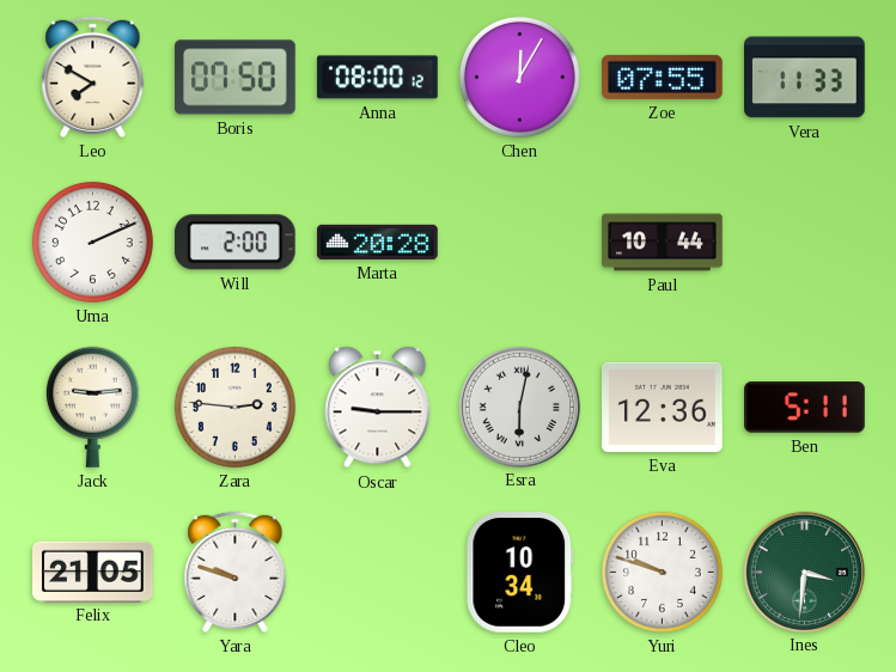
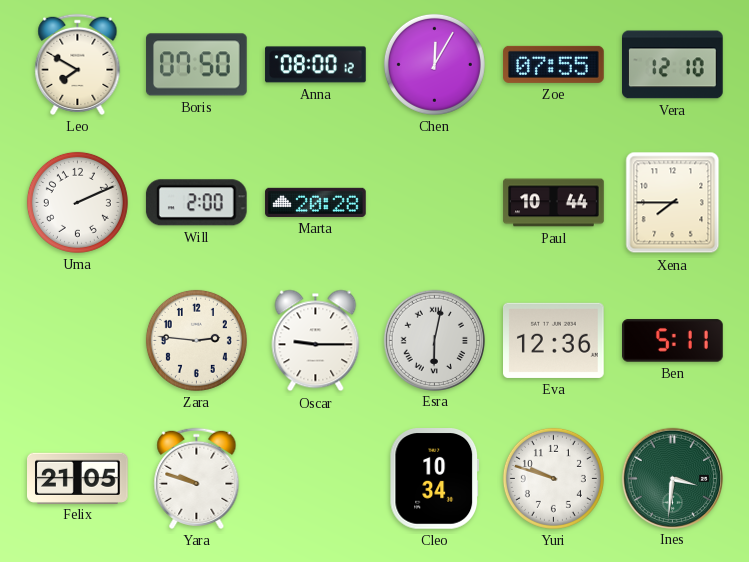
Vera: 11:33 -> 12:10 (673, 65)
Xena: none -> 7:45 (673, 203)
Jack: 9:14 -> none (92, 407)
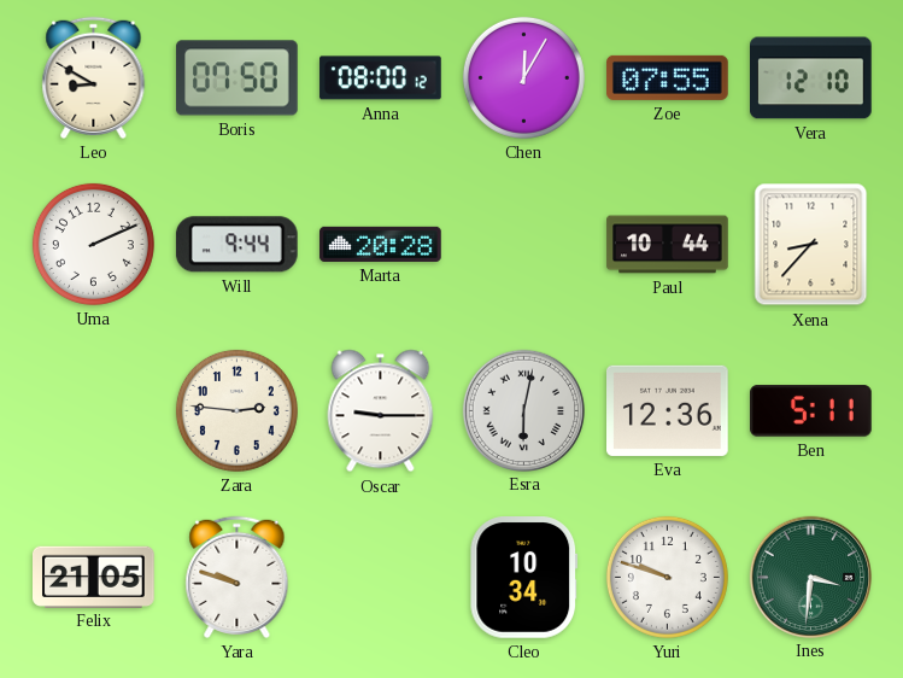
Leo: 7:50 -> 8:50 (94, 77)
Will: 2:00 -> 9:44 (236, 245)
Xena: 7:45 -> 8:37 (811, 245)
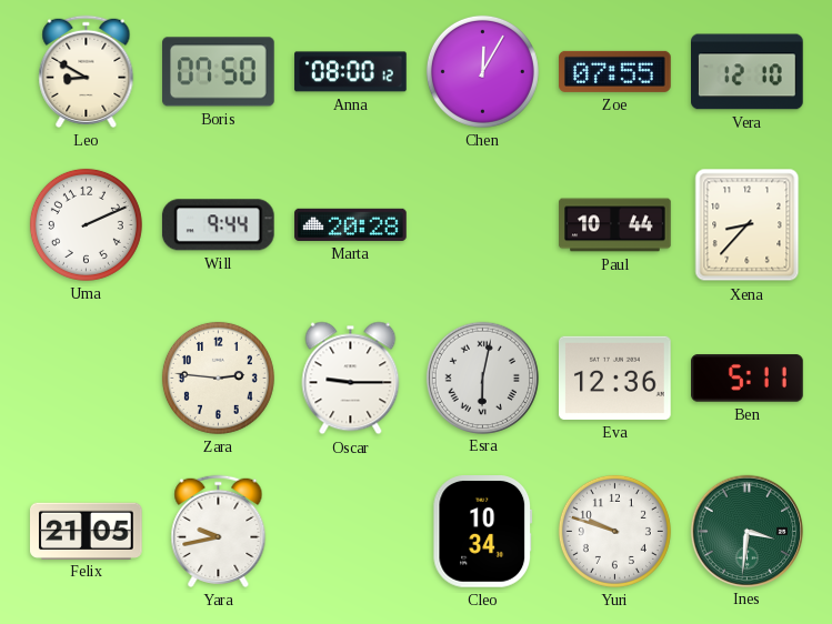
Yara: 9:48 -> 9:43 (219, 531)
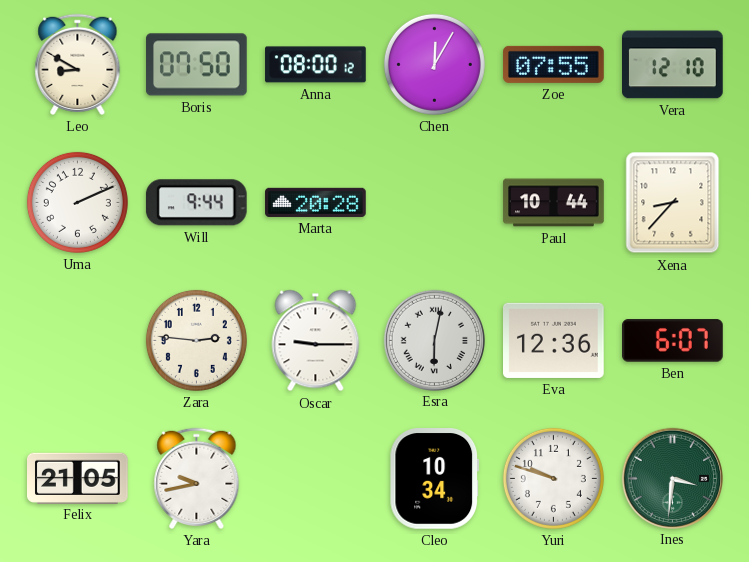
Ben: 5:11 -> 6:07 (673, 341)
